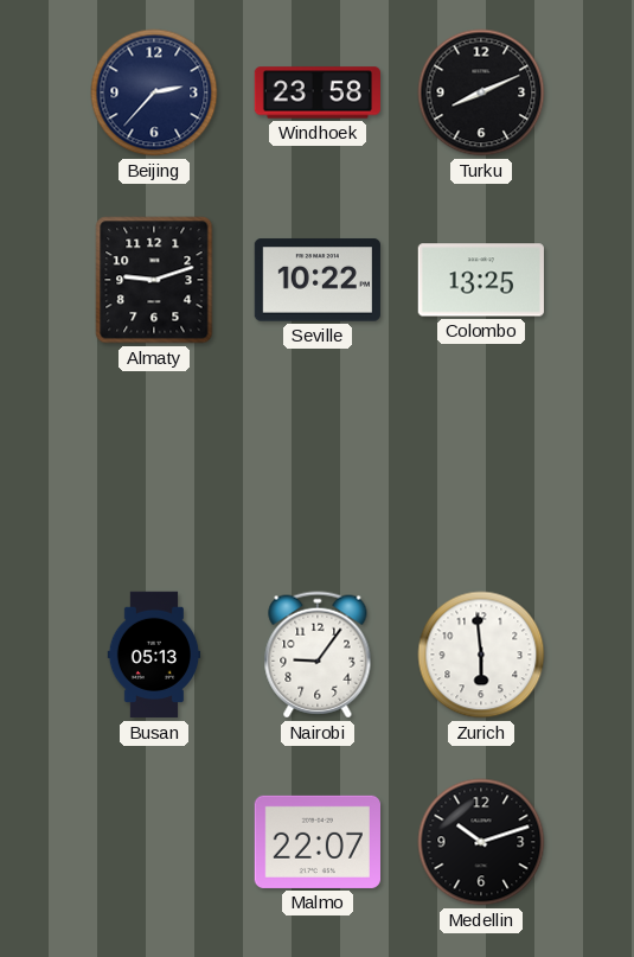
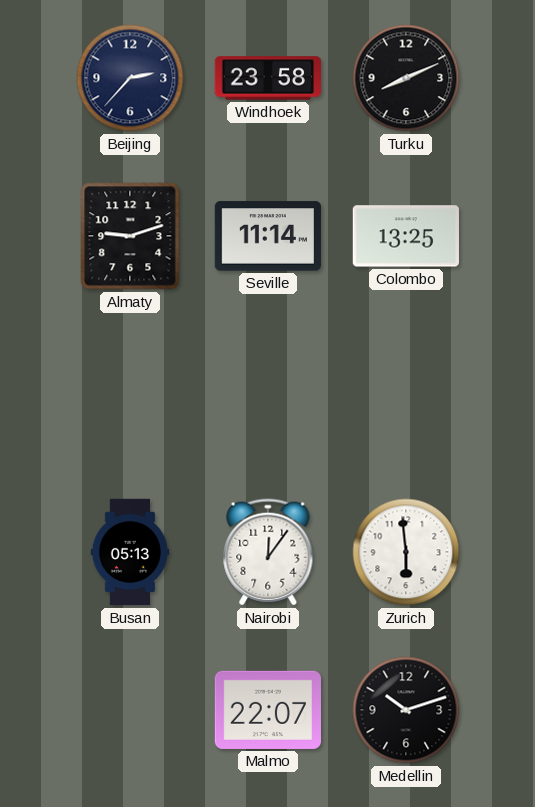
Seville: 10:22 -> 11:14 (267, 236)
Nairobi: 9:06 -> 12:06 (268, 552)
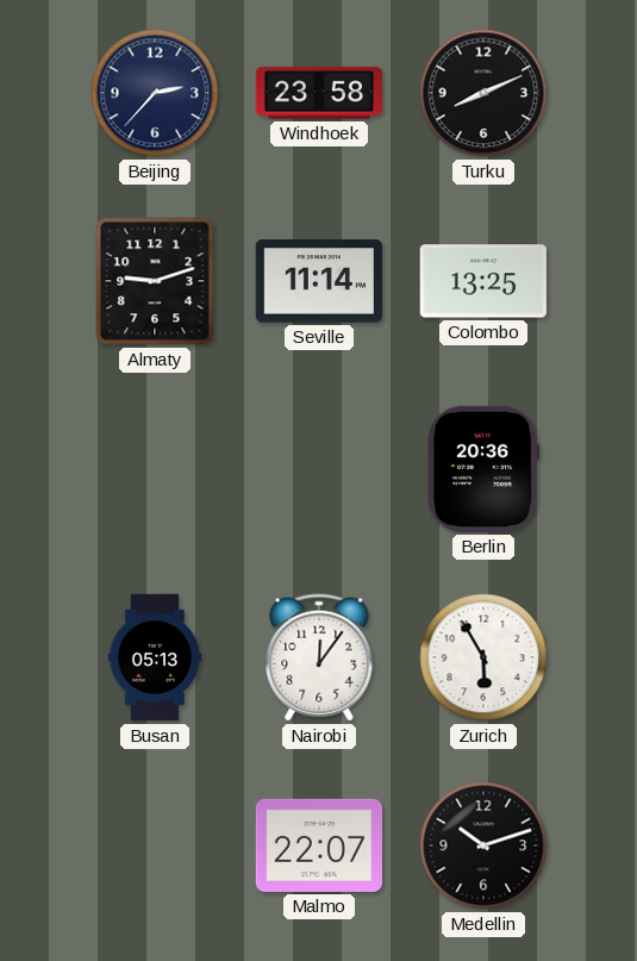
Berlin: none -> 20:36 (483, 469)
Zurich: 5:59 -> 5:55 (483, 657)
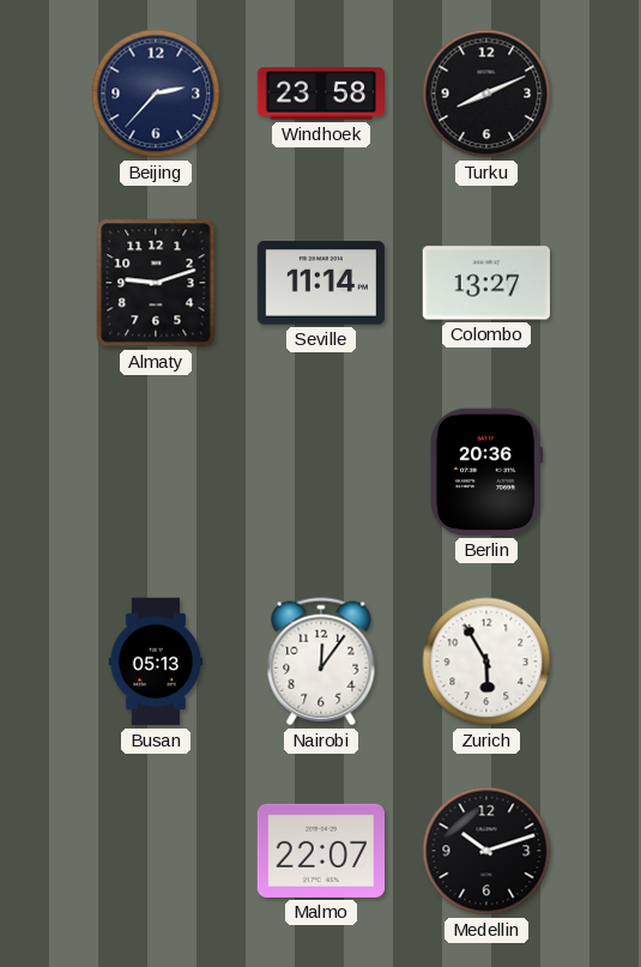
Colombo: 13:25 -> 13:27 (485, 283)
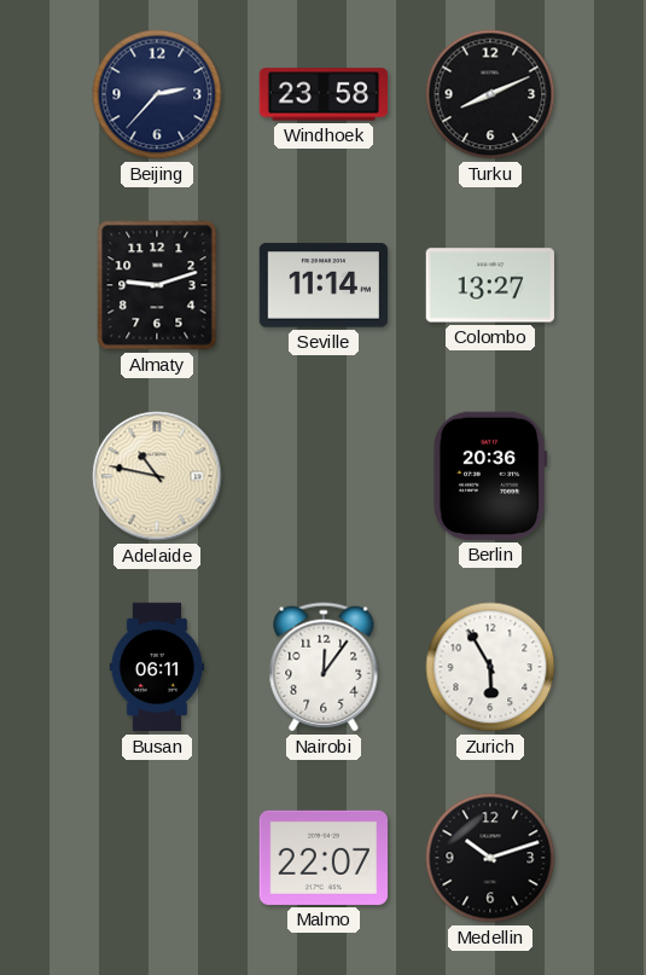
Adelaide: none -> 10:47 (157, 476)
Busan: 05:13 -> 06:11 (157, 667)
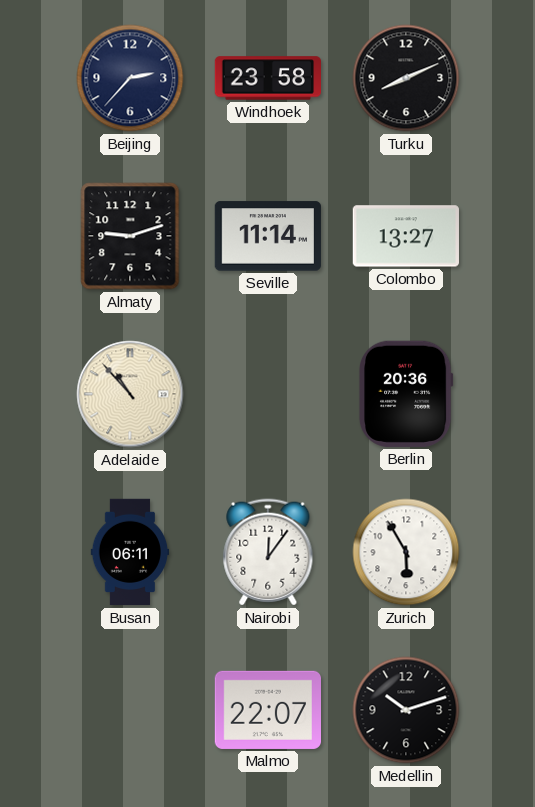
Adelaide: 10:47 -> 10:53 (130, 394)
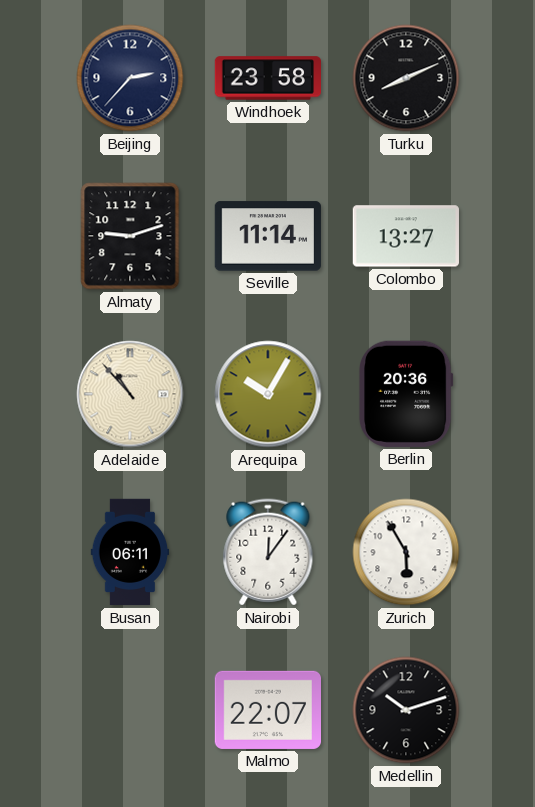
Arequipa: none -> 10:05 (268, 394)
